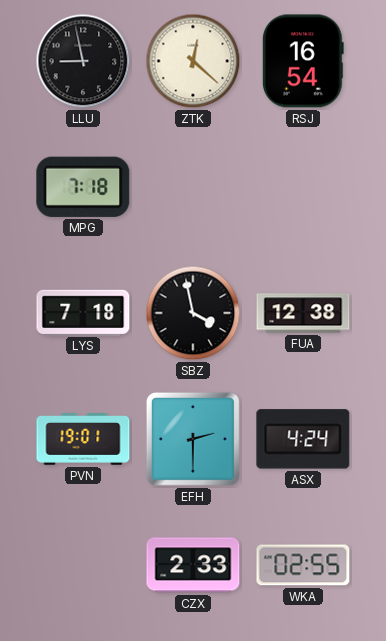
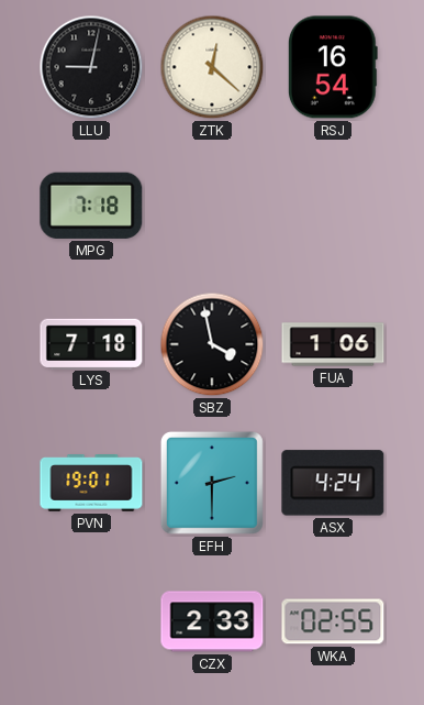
LLU: 8:58 -> 9:02 (91, 67)
FUA: 12:38 -> 1:06 (333, 344)
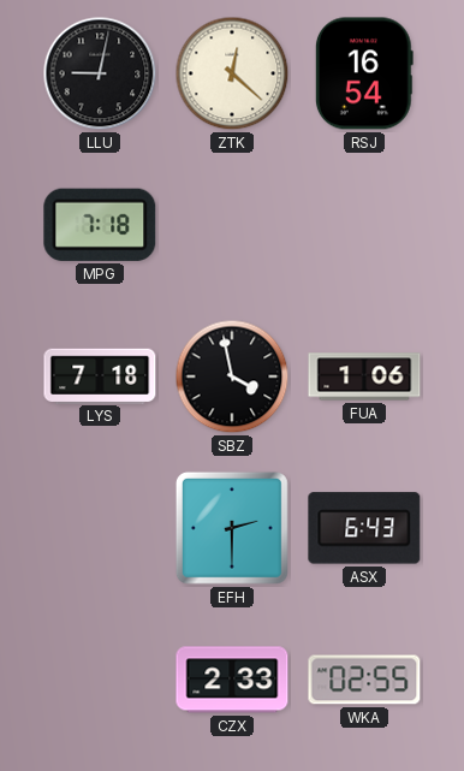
PVN: 19:01 -> none (91, 483)
ASX: 4:24 -> 6:43 (364, 528)
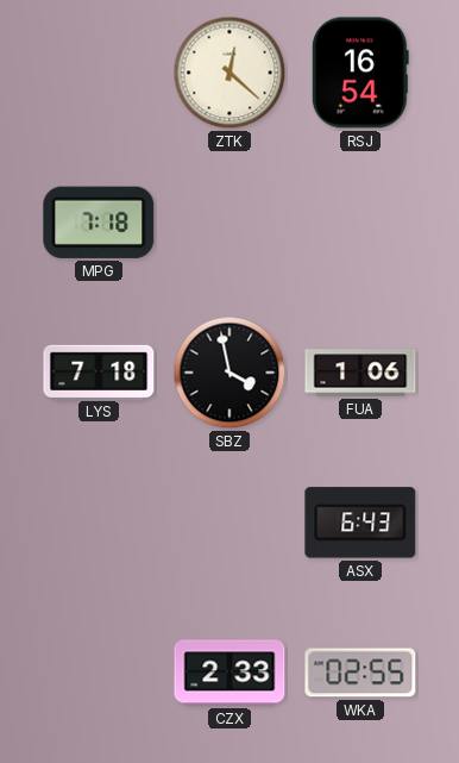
LLU: 9:02 -> none (100, 73)
EFH: 2:30 -> none (232, 528)
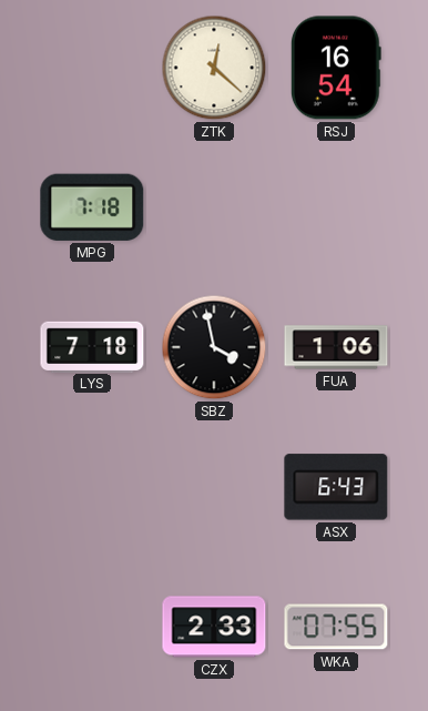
WKA: 02:55 -> 07:55 (336, 627)
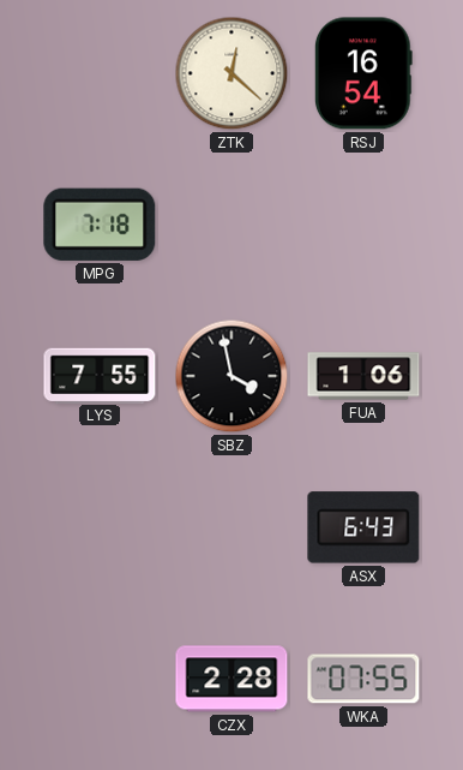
LYS: 7:18 -> 7:55 (100, 375)
CZX: 2:33 -> 2:28 (231, 679)
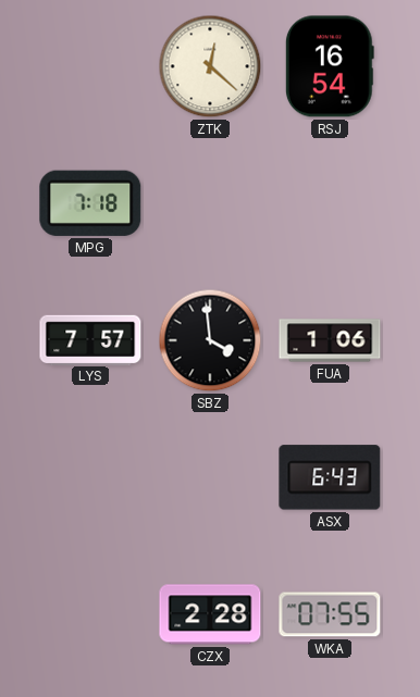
LYS: 7:55 -> 7:57 (90, 339)
SBZ: 3:58 -> 3:59 (210, 340)
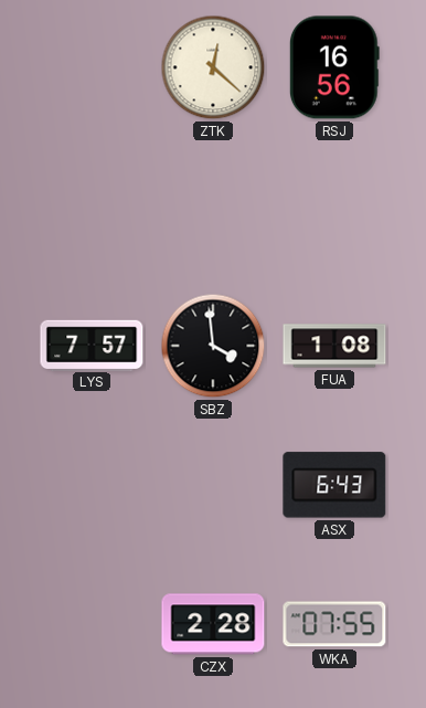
RSJ: 16:54 -> 16:56 (334, 67)
MPG: 7:18 -> none (90, 203)
FUA: 1:06 -> 1:08 (334, 346)
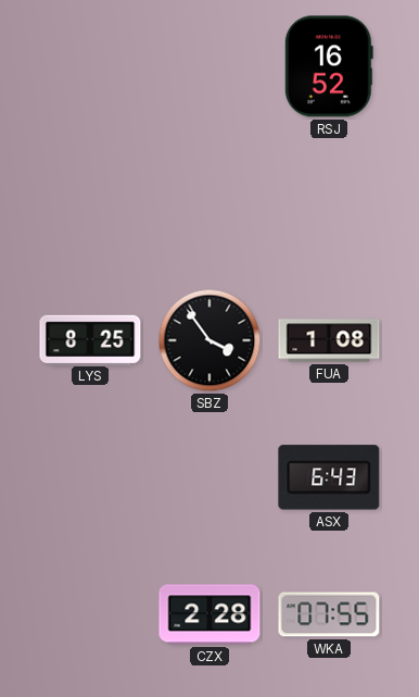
ZTK: 12:22 -> none (213, 67)
RSJ: 16:56 -> 16:52 (329, 66)
LYS: 7:57 -> 8:25 (90, 339)
SBZ: 3:59 -> 3:54 (210, 340)
